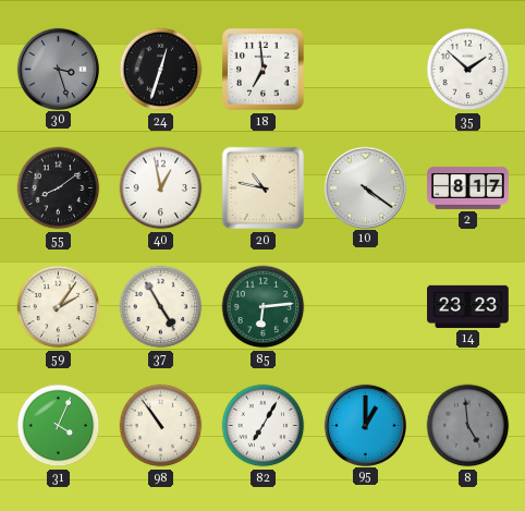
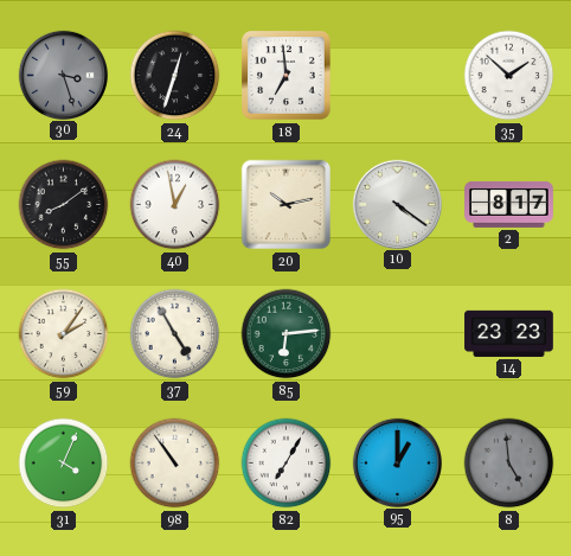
20: 10:47 -> 10:13 (287, 205)
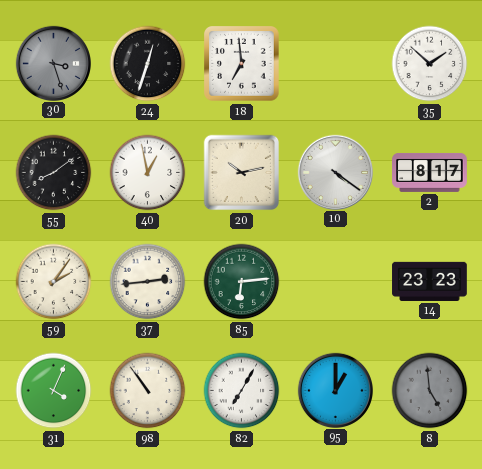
37: 4:55 -> 2:44 (148, 282)
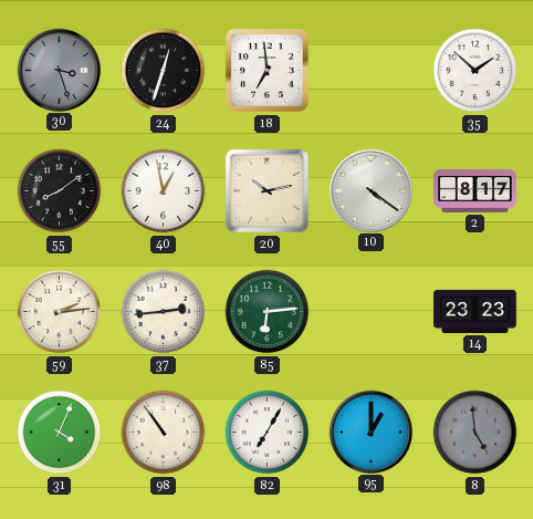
59: 2:06 -> 2:14 (60, 312)
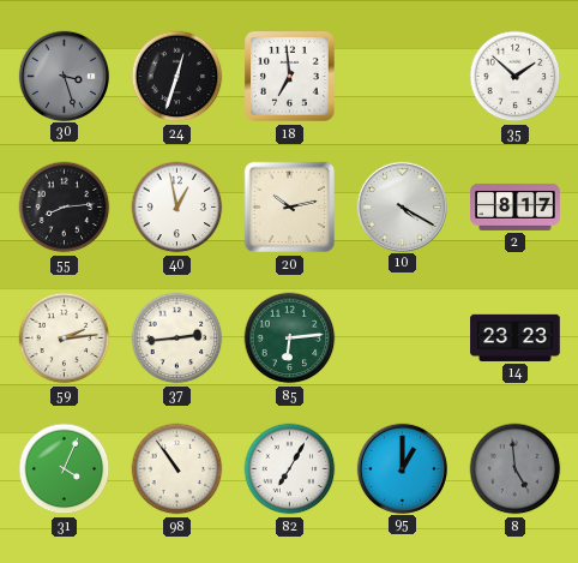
55: 8:09 -> 8:14 (65, 208)
10: 4:21 -> 4:20 (402, 206)
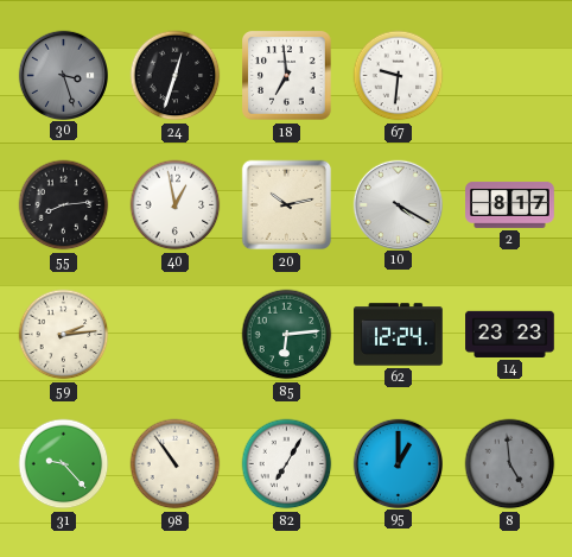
67: none -> 9:31 (399, 76)
35: 1:52 -> none (516, 77)
37: 2:44 -> none (177, 339)
62: none -> 12:24 (399, 335)
31: 4:04 -> 9:23 (64, 464)
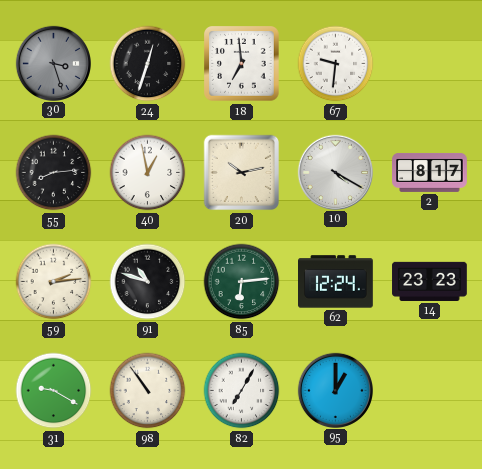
91: none -> 10:48 (148, 282)
31: 9:23 -> 9:20 (54, 391)
8: 4:59 -> none (510, 464)
